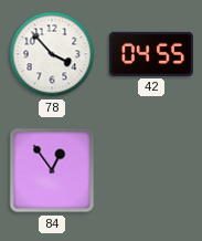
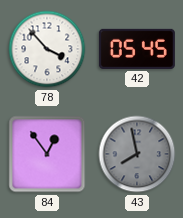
42: 04:55 -> 05:45 (137, 49)
43: none -> 7:58 (137, 154)
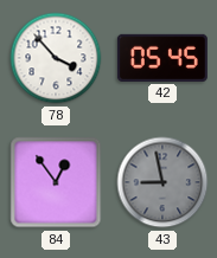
43: 7:58 -> 8:58 (162, 182)
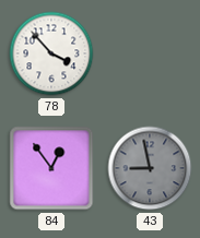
42: 05:45 -> none (162, 58)
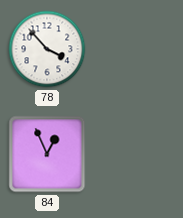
84: 12:54 -> 12:56 (47, 154)
43: 8:58 -> none (150, 168)
